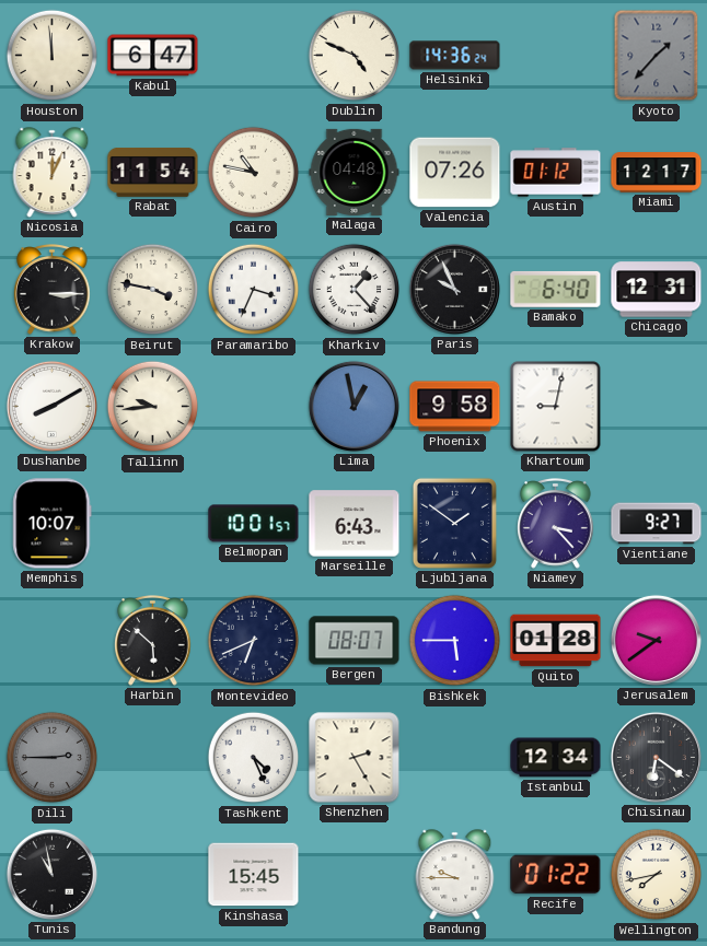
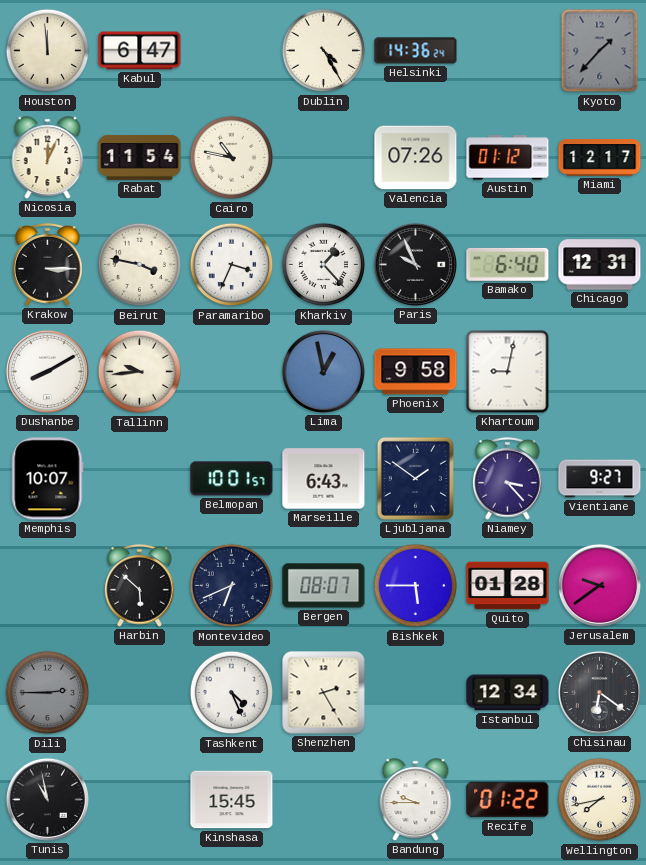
Dublin: 4:49 -> 4:25 (324, 51)
Malaga: 04:48 -> none (355, 172)
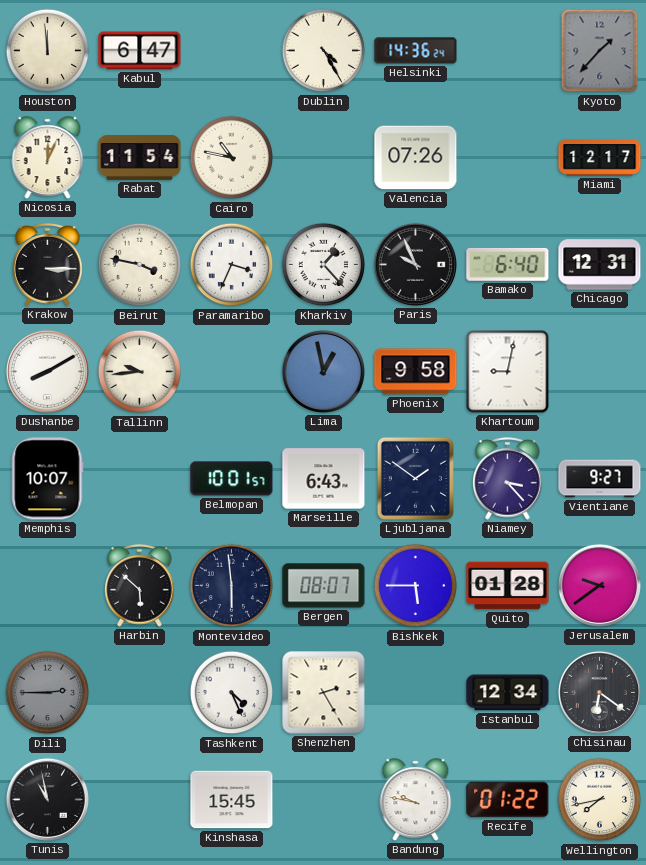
Austin: 01:12 -> none (508, 158)
Montevideo: 6:41 -> 5:59 (232, 586)
Bandung: 9:45 -> 9:47 (416, 800)
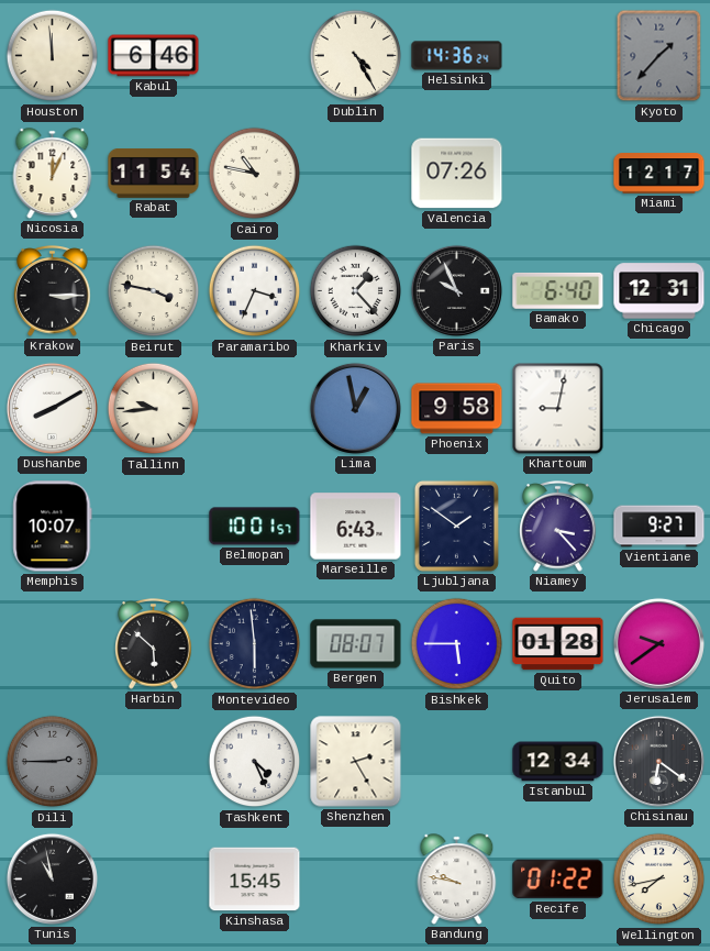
Kabul: 6:47 -> 6:46 (154, 56)
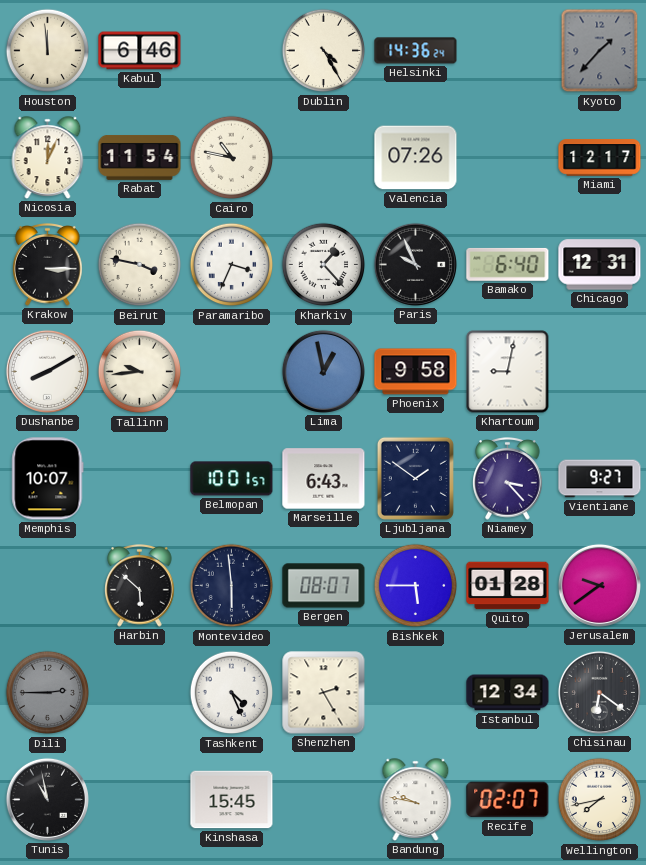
Recife: 01:22 -> 02:07 (508, 800)
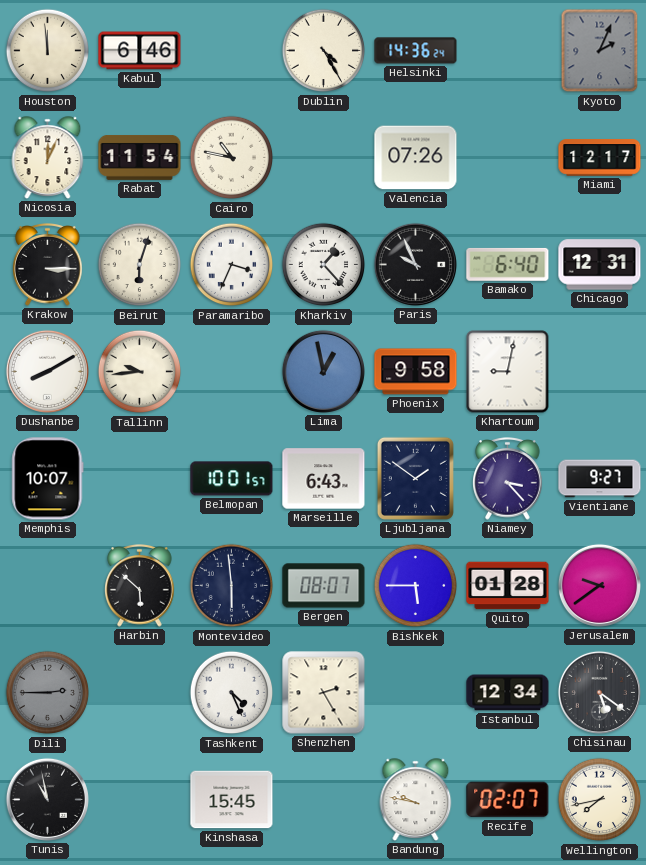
Kyoto: 1:37 -> 2:04 (600, 51)
Beirut: 3:47 -> 6:03 (140, 265)
Chisinau: 6:21 -> 5:21 (599, 692)
